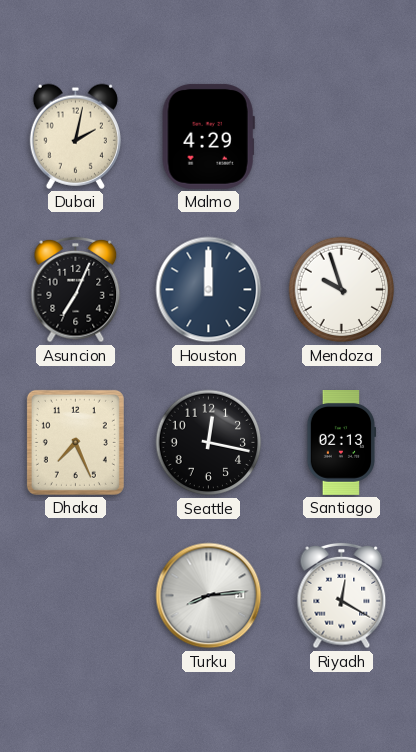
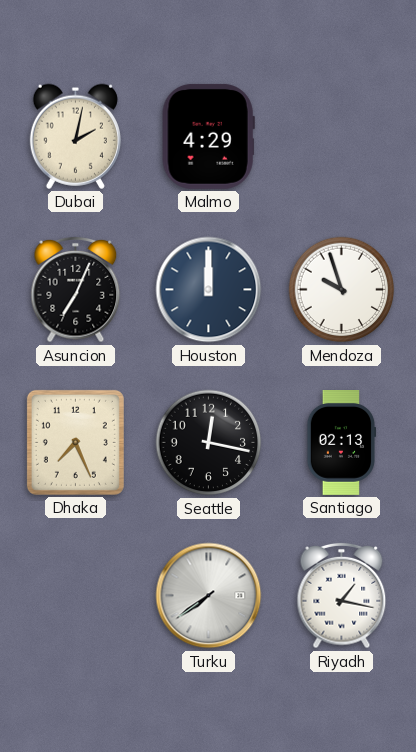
Turku: 8:14 -> 7:39 (209, 596)
Riyadh: 12:20 -> 1:17 (342, 596)
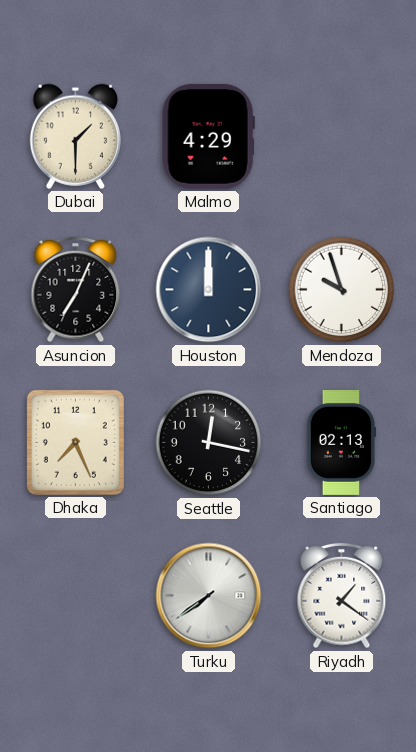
Dubai: 2:02 -> 1:30 (75, 136)
Riyadh: 1:17 -> 1:21 (342, 596)
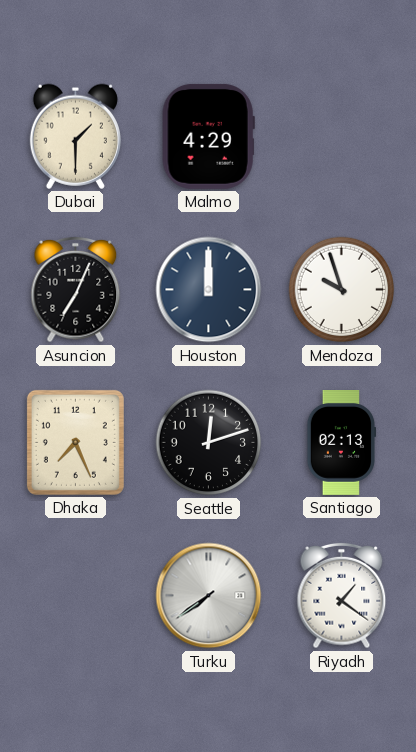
Seattle: 12:17 -> 12:12 (209, 443)
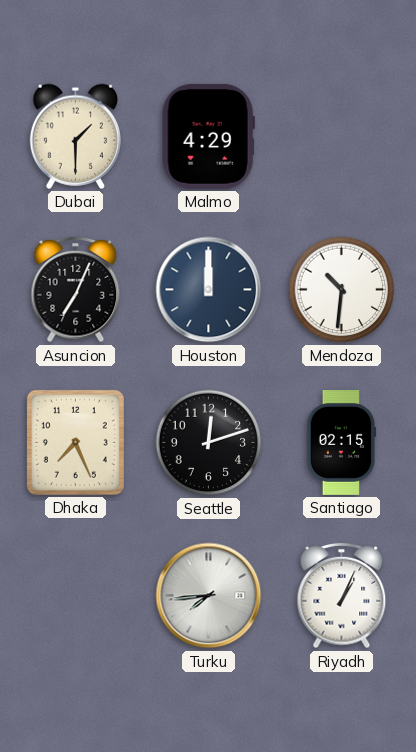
Mendoza: 9:57 -> 10:31 (342, 290)
Santiago: 02:13 -> 02:15 (341, 443)
Turku: 7:39 -> 7:44 (209, 596)
Riyadh: 1:21 -> 1:04 (342, 596)
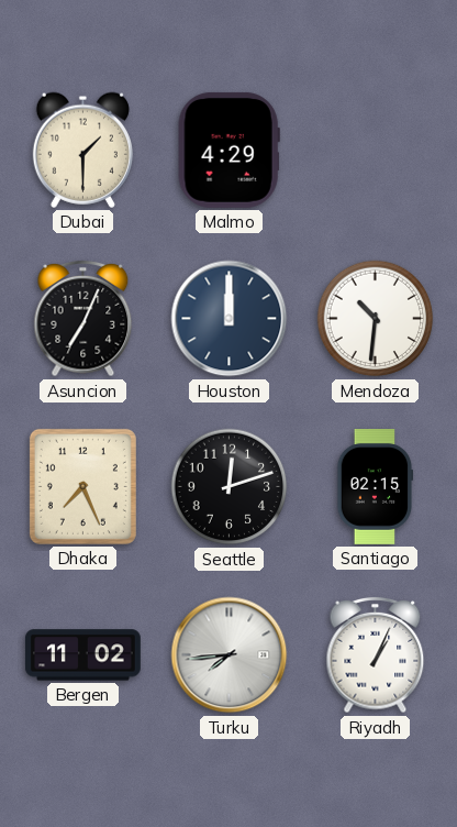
Bergen: none -> 11:02 (82, 655)
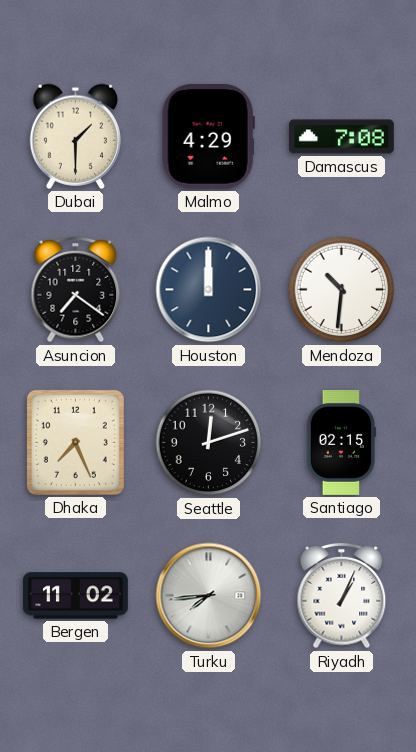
Damascus: none -> 7:08 (342, 137)
Asuncion: 7:04 -> 7:21 (76, 290)
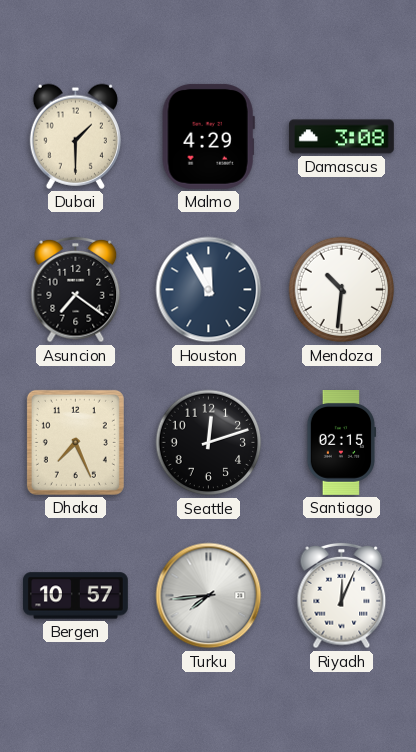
Damascus: 7:08 -> 3:08 (342, 137)
Houston: 12:00 -> 11:55 (209, 290)
Bergen: 11:02 -> 10:57 (75, 596)
Riyadh: 1:04 -> 12:04 (342, 596)
